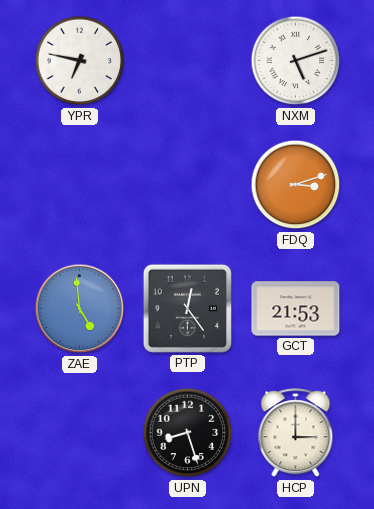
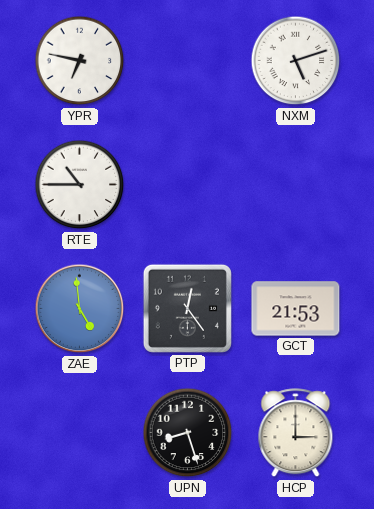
RTE: none -> 10:45 (80, 185)
FDQ: 3:12 -> none (296, 185)
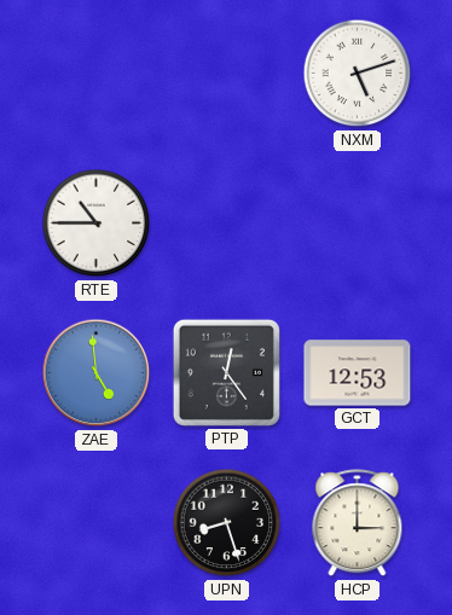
YPR: 6:47 -> none (80, 61)
GCT: 21:53 -> 12:53 (358, 373)
